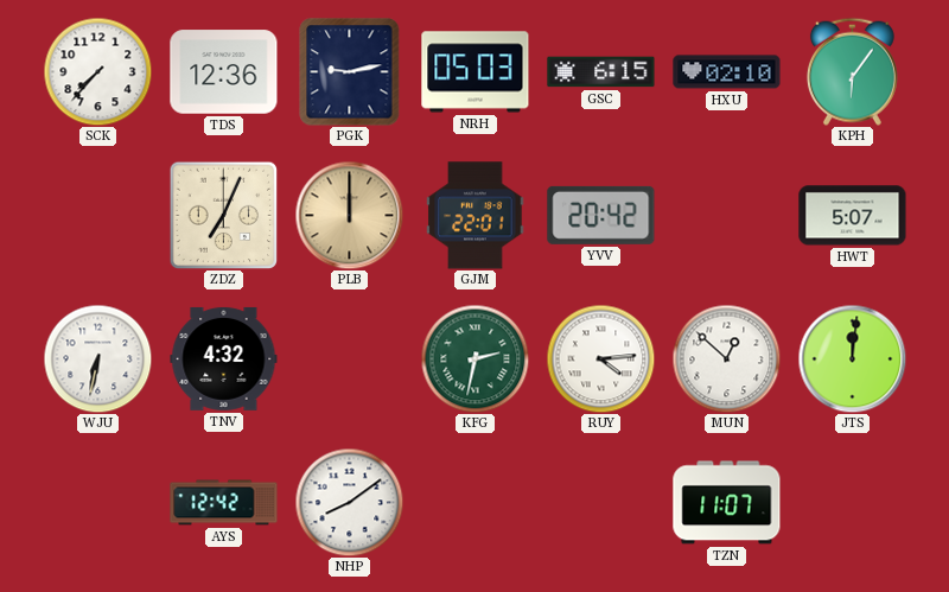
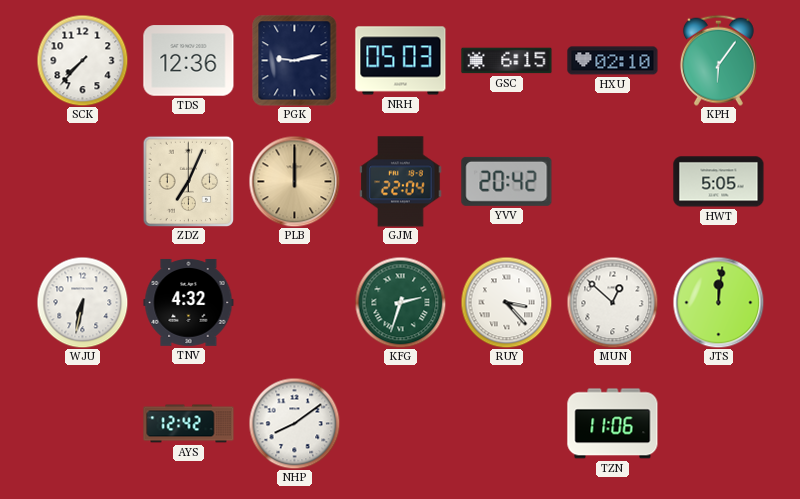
GJM: 22:01 -> 22:04 (401, 182)
HWT: 5:07 -> 5:05 (719, 182)
KFG: 2:32 -> 2:33 (400, 302)
RUY: 4:14 -> 3:23 (506, 302)
TZN: 11:07 -> 11:06 (613, 424)
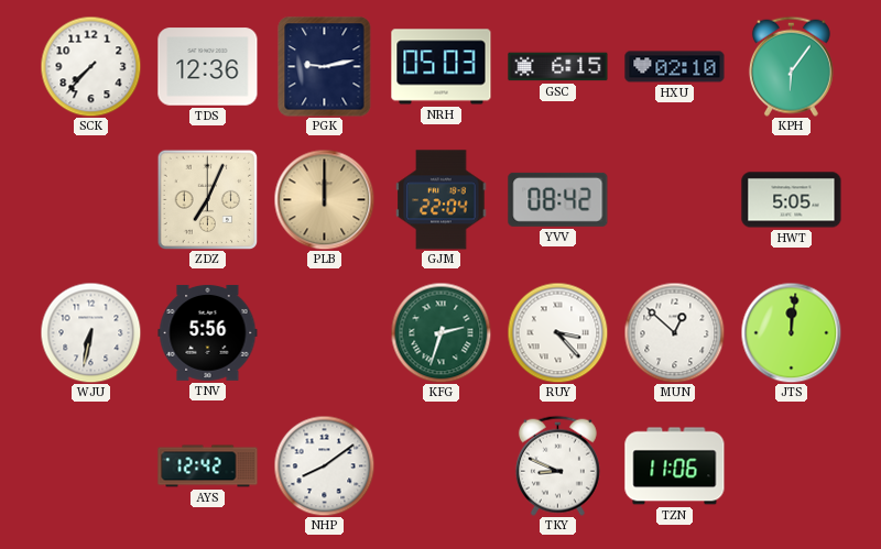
YVV: 20:42 -> 08:42 (558, 199)
TNV: 4:32 -> 5:56 (208, 333)
TKY: none -> 8:49 (557, 465)
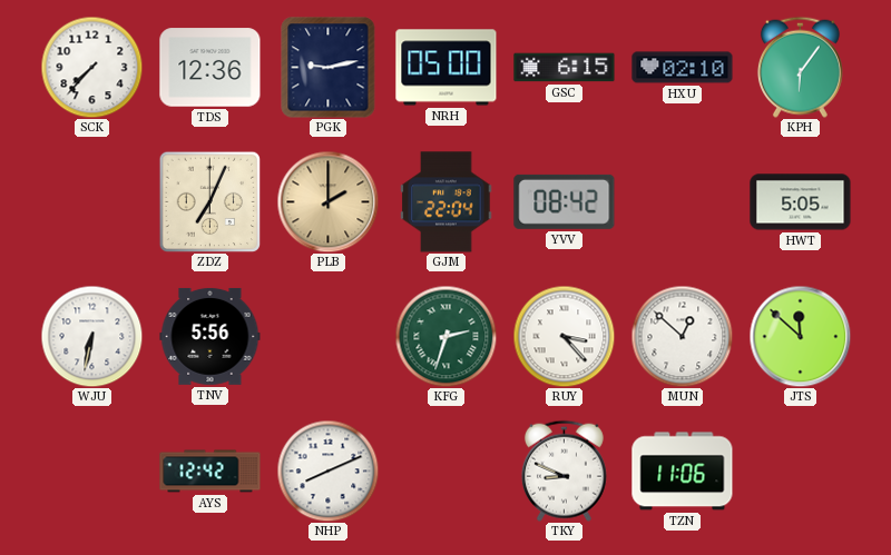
NRH: 05:03 -> 05:00 (447, 68)
PLB: 12:00 -> 2:00 (327, 201)
JTS: 12:01 -> 11:52 (800, 336)
NHP: 8:09 -> 8:11 (327, 470)
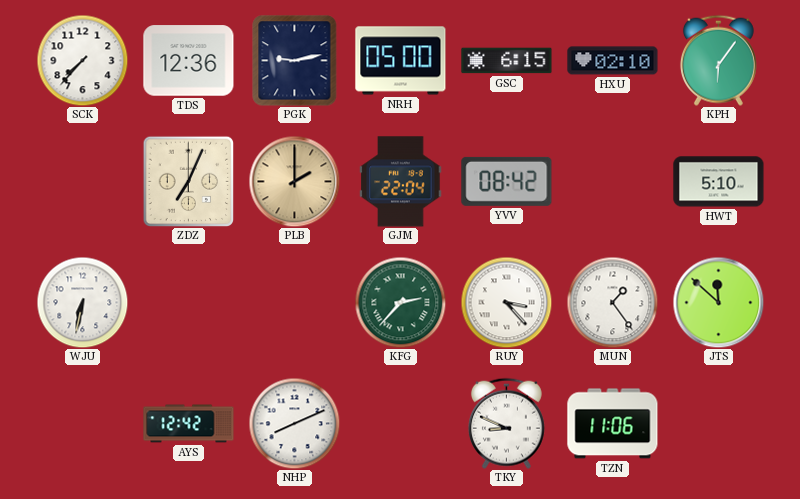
HWT: 5:05 -> 5:10 (719, 182)
TNV: 5:56 -> none (210, 337)
KFG: 2:33 -> 2:37 (400, 302)
MUN: 12:52 -> 1:24 (612, 302)
